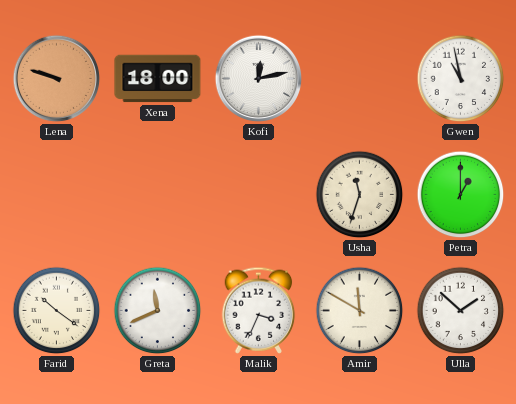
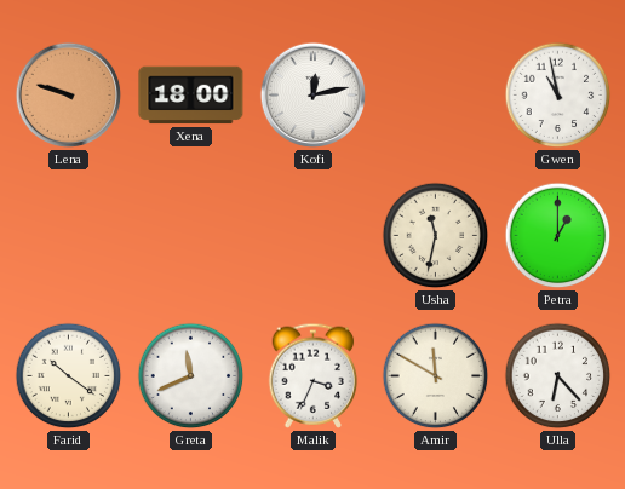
Usha: 11:33 -> 11:32 (436, 236)
Ulla: 1:52 -> 6:23 (558, 376)
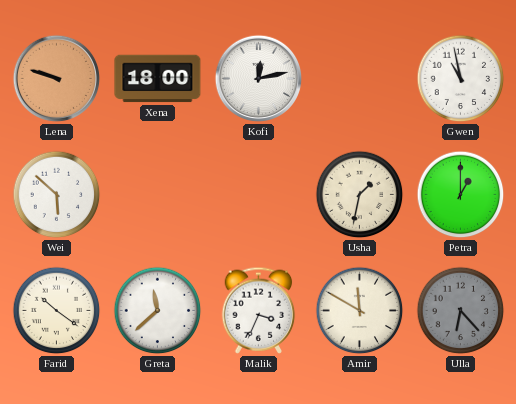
Wei: none -> 5:52 (57, 195)
Usha: 11:32 -> 1:32 (360, 195)
Greta: 11:41 -> 11:38 (158, 311)
Ulla dial: white -> grey (461, 311)
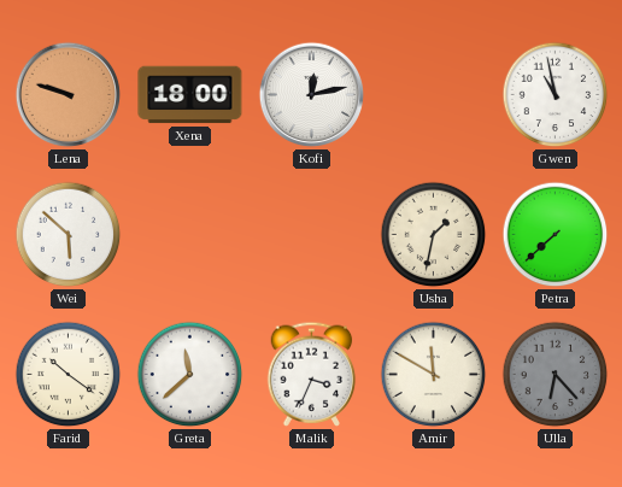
Petra: 1:00 -> 7:38 (556, 235)
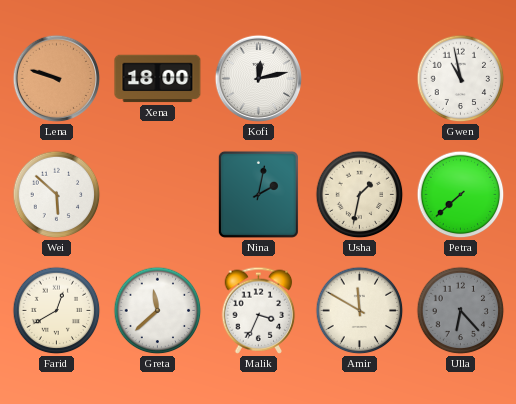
Nina: none -> 2:02 (258, 194)
Farid: 10:21 -> 12:40 (57, 311)
